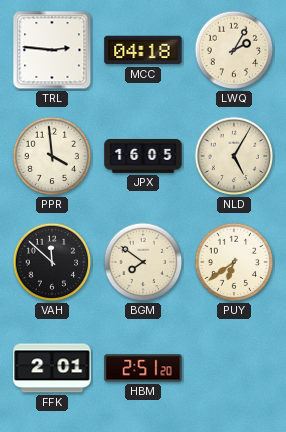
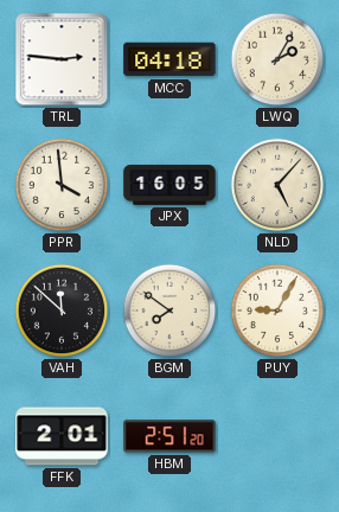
NLD: 5:05 -> 5:07 (277, 185)
PUY: 6:39 -> 9:05 (277, 311)
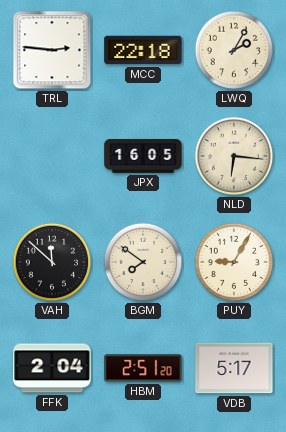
MCC: 04:18 -> 22:18 (143, 50)
PPR: 3:59 -> none (62, 185)
NLD: 5:07 -> 6:16 (234, 156)
FFK: 2:01 -> 2:04 (52, 368)
VDB: none -> 5:17 (234, 368)
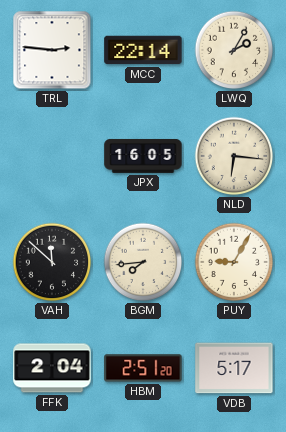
MCC: 22:18 -> 22:14 (143, 50)
BGM: 7:51 -> 7:44 (143, 262)
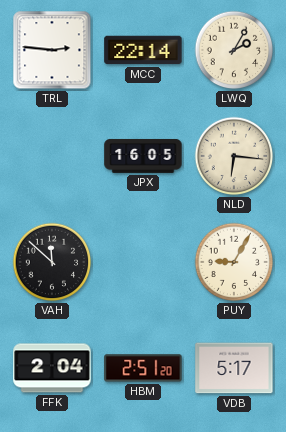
BGM: 7:44 -> none (143, 262)
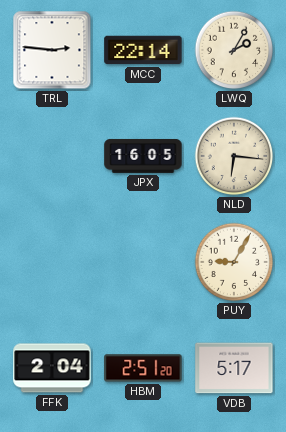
VAH: 11:52 -> none (52, 262)
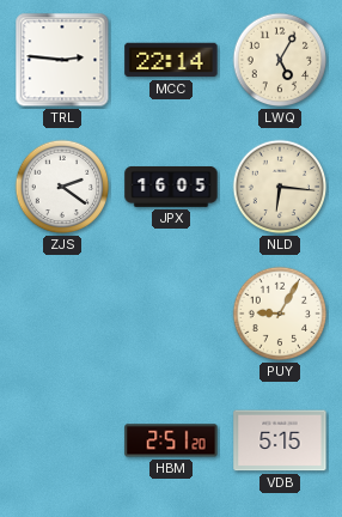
LWQ: 2:05 -> 5:05 (280, 60)
ZJS: none -> 2:21 (62, 187)
FFK: 2:04 -> none (52, 368)
VDB: 5:17 -> 5:15 (280, 440)
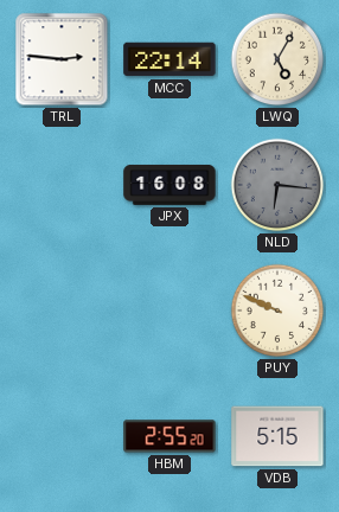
ZJS: 2:21 -> none (62, 187)
JPX: 16:05 -> 16:08 (170, 185)
NLD dial: cream -> grey (277, 185)
PUY: 9:05 -> 9:49 (277, 311)
HBM: 2:51 -> 2:55 (170, 436)
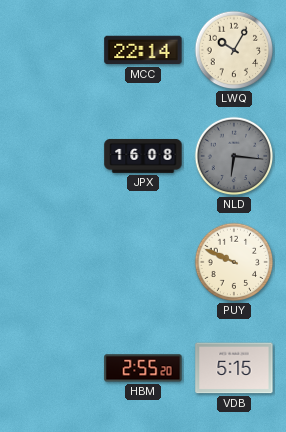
TRL: 2:46 -> none (62, 59)
LWQ: 5:05 -> 10:05 (234, 50)
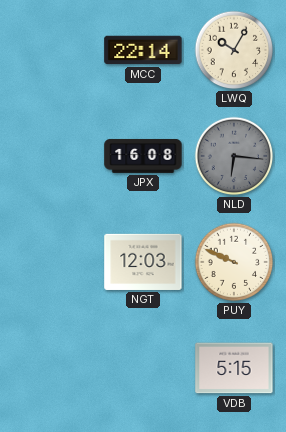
NGT: none -> 12:03 (143, 262)
HBM: 2:55 -> none (143, 368)
